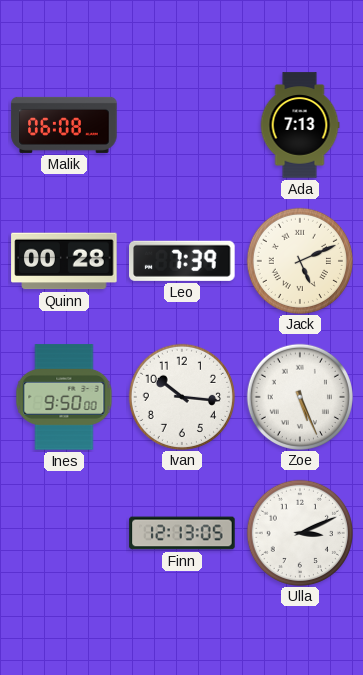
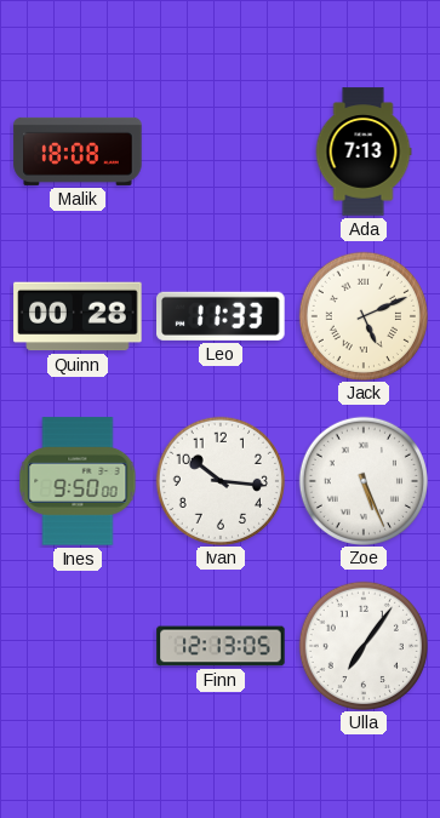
Malik: 06:08 -> 18:08 (78, 151)
Leo: 7:39 -> 11:33 (221, 316)
Ulla: 3:11 -> 7:06 (362, 645)
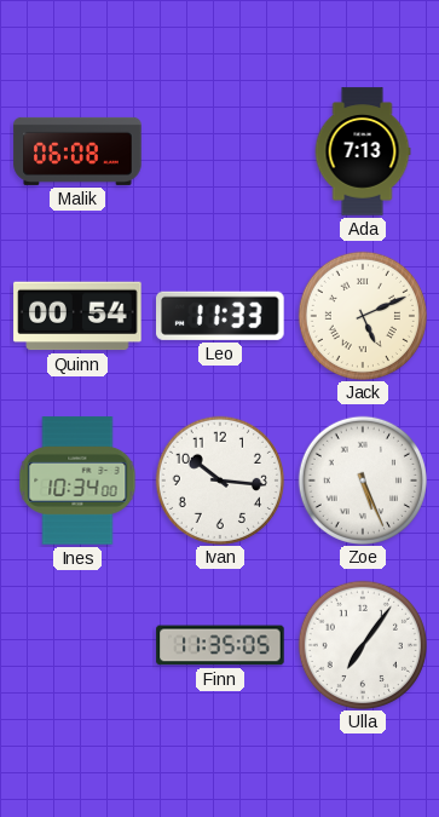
Malik: 18:08 -> 06:08 (77, 151)
Quinn: 00:28 -> 00:54 (77, 316)
Ines: 9:50 -> 10:34 (77, 481)
Finn: 12:13 -> 11:35 (220, 645)
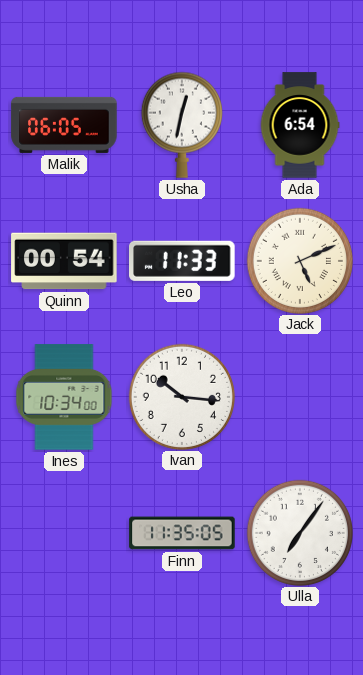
Malik: 06:08 -> 06:05 (64, 125)
Usha: none -> 12:32 (182, 125)
Ada: 7:13 -> 6:54 (300, 125)
Zoe: 5:26 -> none (362, 479)
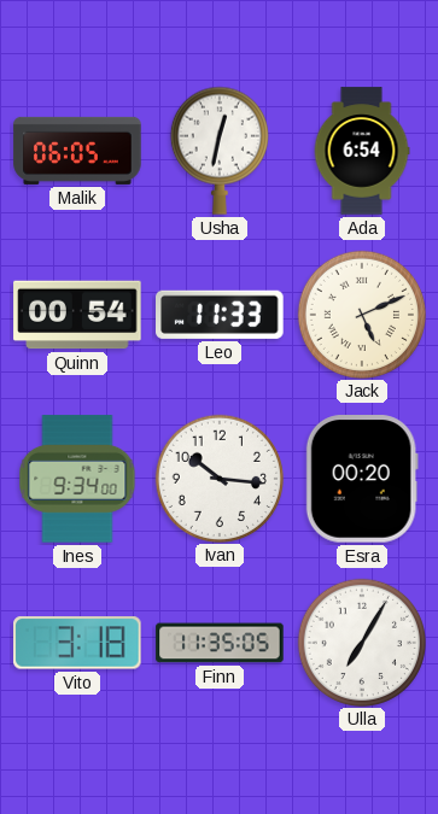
Ines: 10:34 -> 9:34 (77, 479)
Esra: none -> 00:20 (362, 479)
Vito: none -> 3:18 (77, 643)
Ulla: 7:06 -> 7:05 (361, 642)
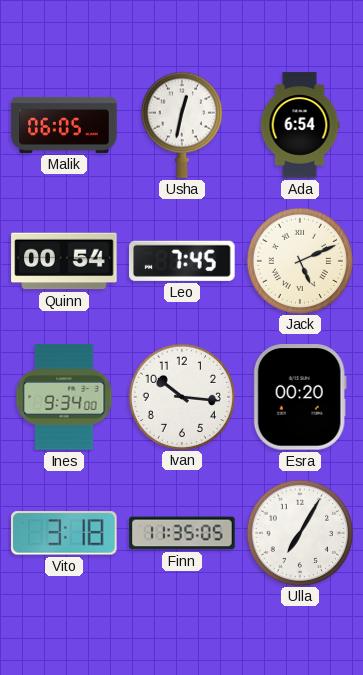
Leo: 11:33 -> 7:45 (182, 261)
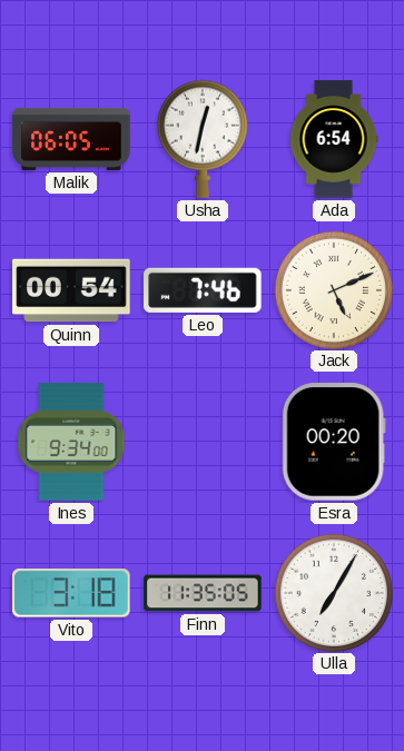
Leo: 7:45 -> 7:46 (203, 290)
Ivan: 10:16 -> none (181, 396)
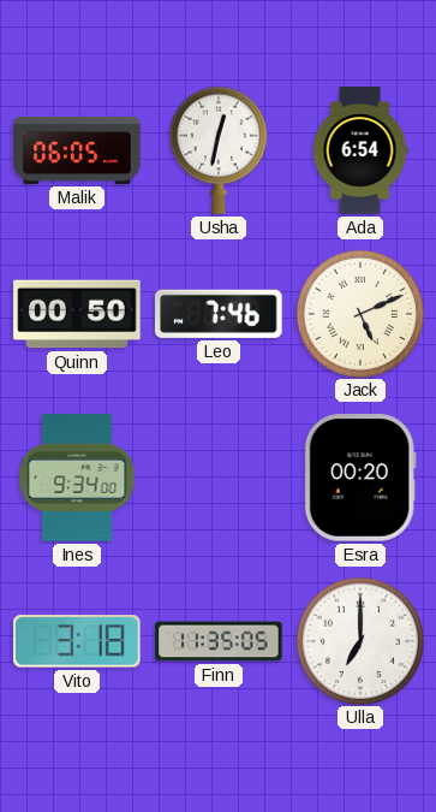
Quinn: 00:54 -> 00:50 (77, 314)
Ulla: 7:05 -> 7:00 (359, 640)
